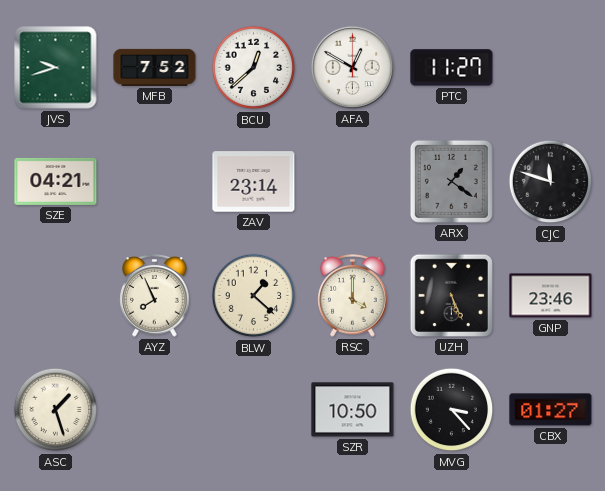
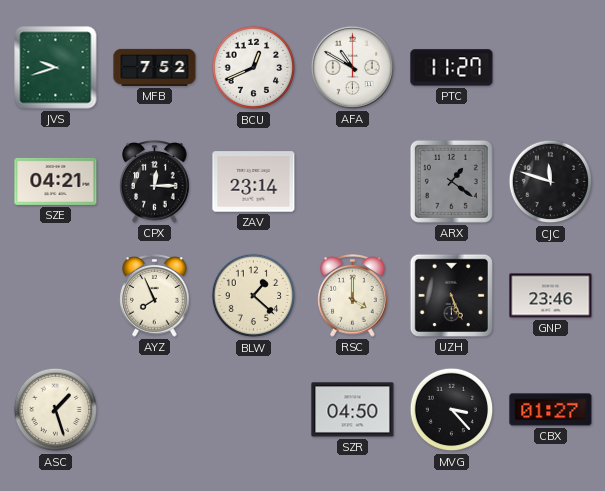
BCU: 12:38 -> 12:41 (254, 68)
AFA: 12:50 -> 10:50 (352, 67)
CPX: none -> 12:15 (155, 182)
SZR: 10:50 -> 04:50 (353, 410)
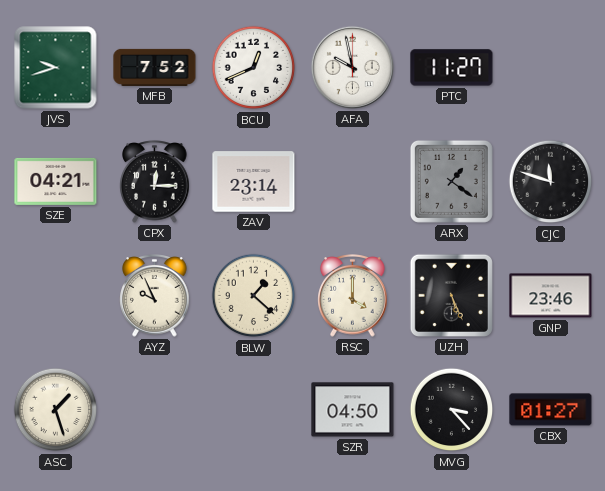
AFA: 10:50 -> 9:58 (352, 67)
AYZ: 7:56 -> 9:56 (155, 296)
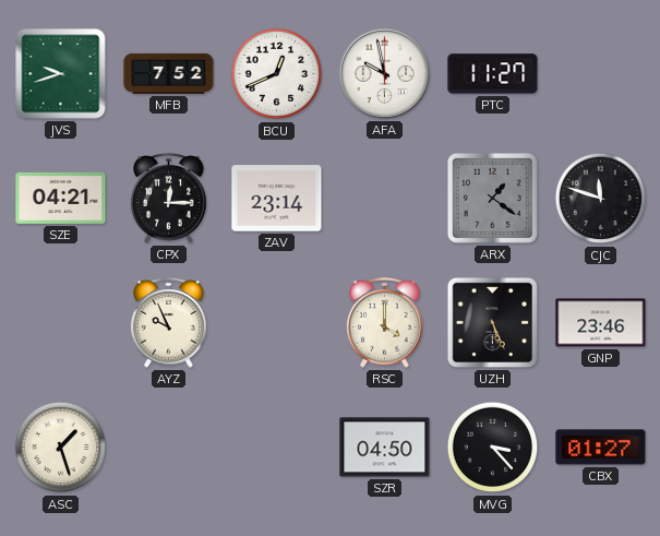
BLW: 1:22 -> none (254, 296)
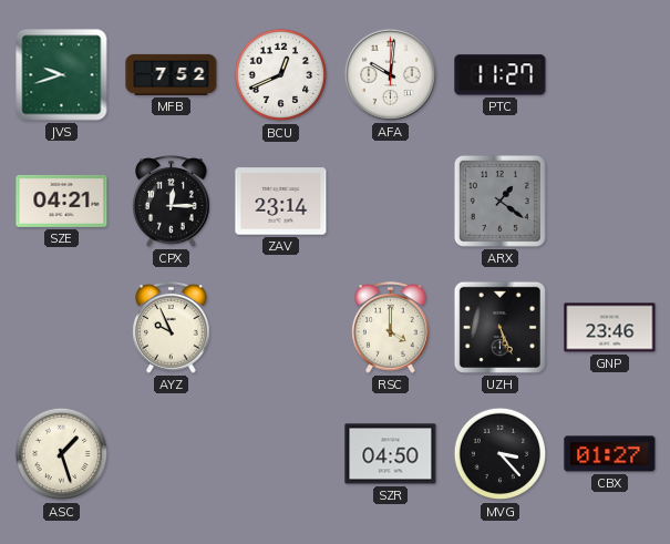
AFA: 9:58 -> 10:01 (390, 74)
CJC: 11:48 -> none (601, 199)
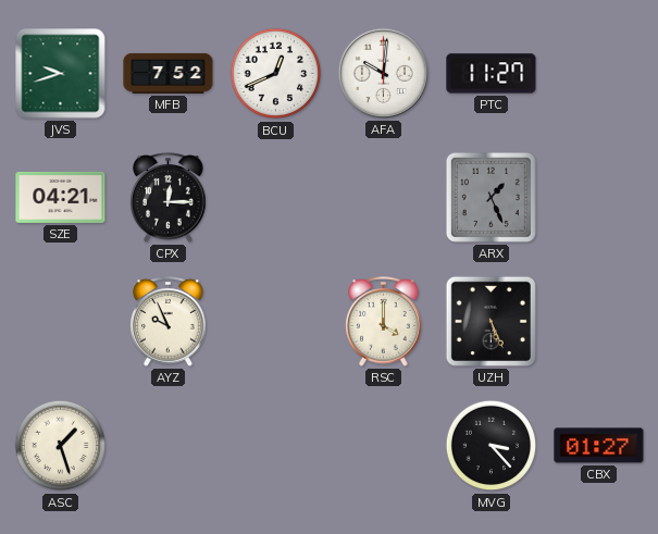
ZAV: 23:14 -> none (281, 202)
ARX: 1:21 -> 1:26 (491, 197)
GNP: 23:46 -> none (610, 328)
SZR: 04:50 -> none (391, 454)
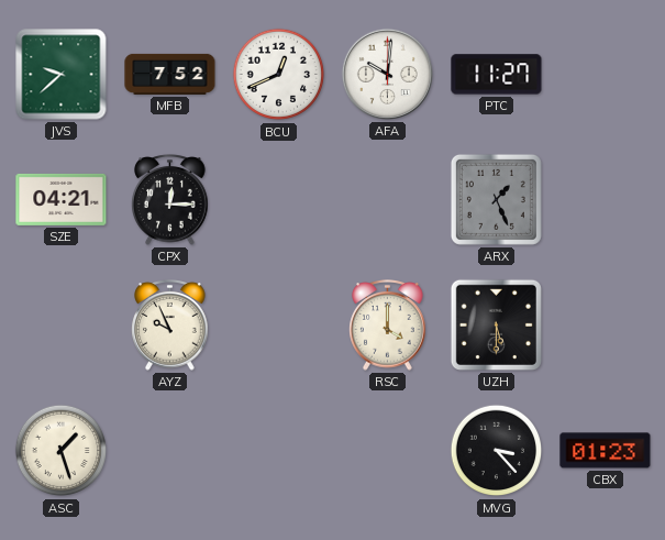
JVS: 9:42 -> 9:38 (62, 75)
UZH: 5:26 -> 5:30 (496, 324)
CBX: 01:27 -> 01:23 (606, 451)
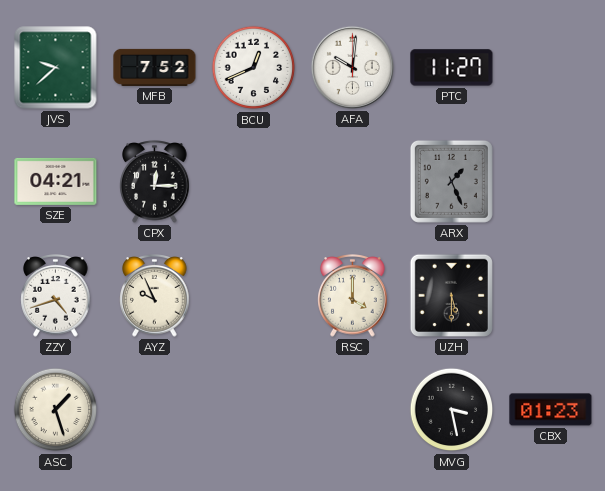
ZZY: none -> 4:42 (56, 296)
MVG: 3:23 -> 3:28 (452, 410)
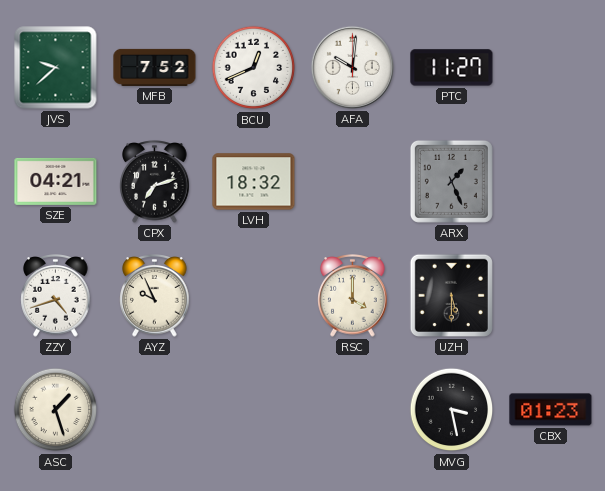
CPX: 12:15 -> 7:12 (155, 182)
LVH: none -> 18:32 (254, 182)
